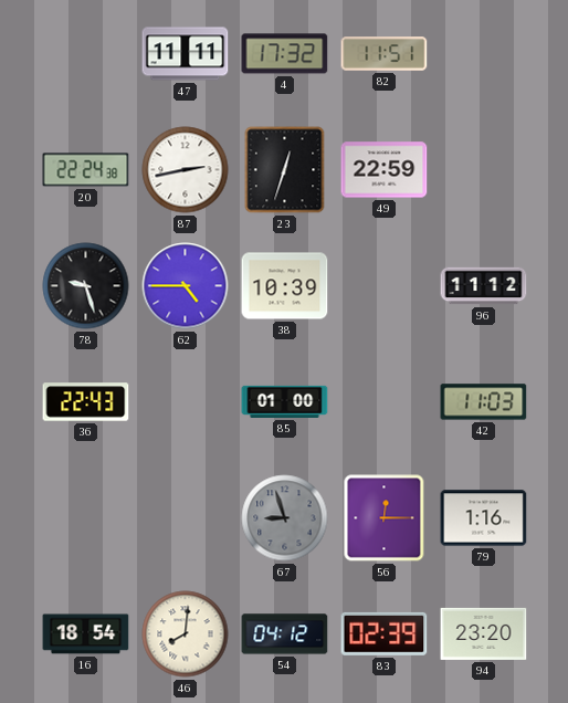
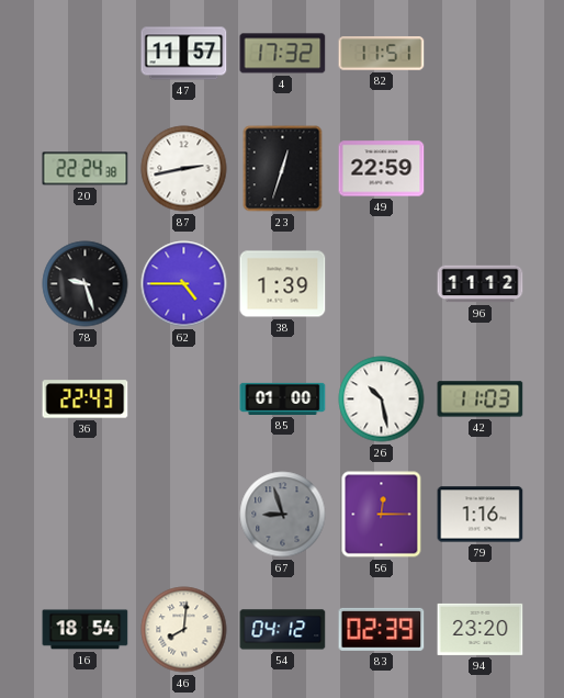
47: 11:11 -> 11:57 (184, 54)
38: 10:39 -> 1:39 (283, 284)
26: none -> 10:28 (382, 399)
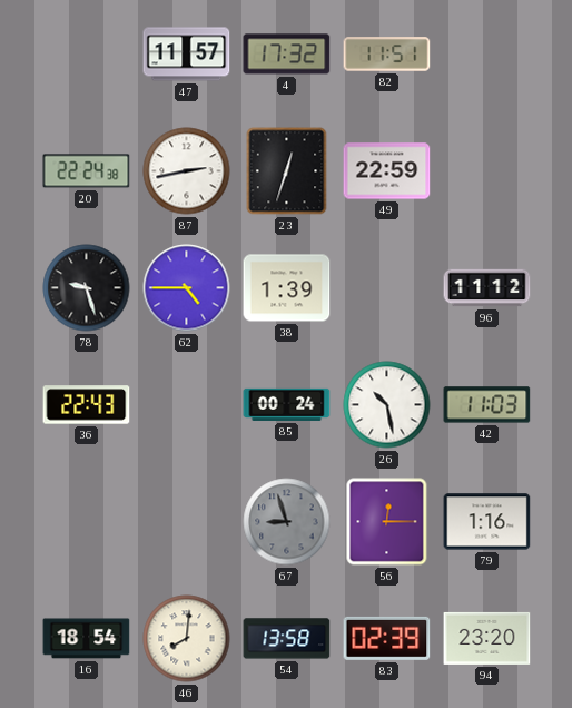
85: 01:00 -> 00:24 (287, 404)
54: 04:12 -> 13:58 (287, 639)
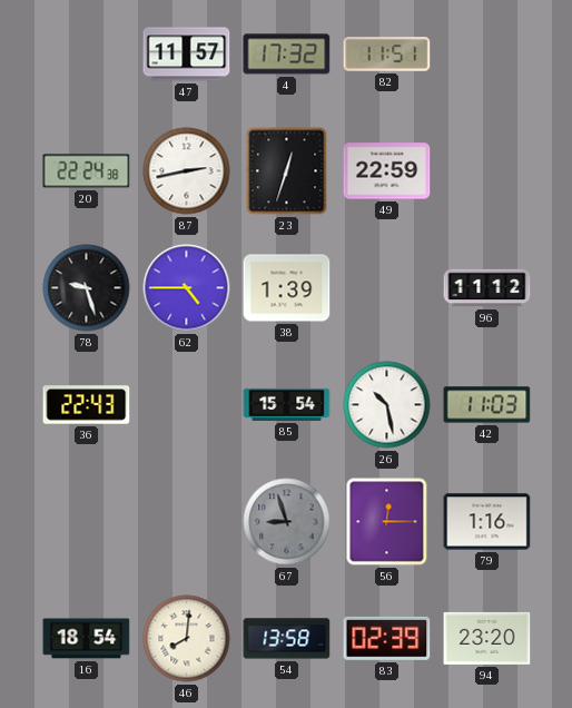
85: 00:24 -> 15:54 (287, 404)
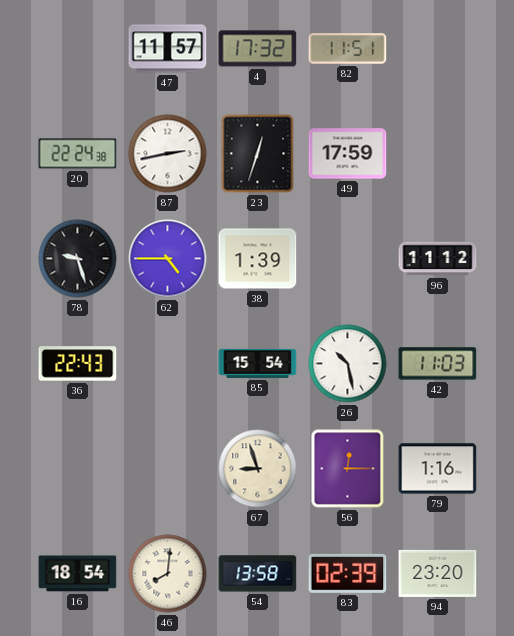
49: 22:59 -> 17:59 (348, 154)
67 dial: grey -> cream (258, 469)
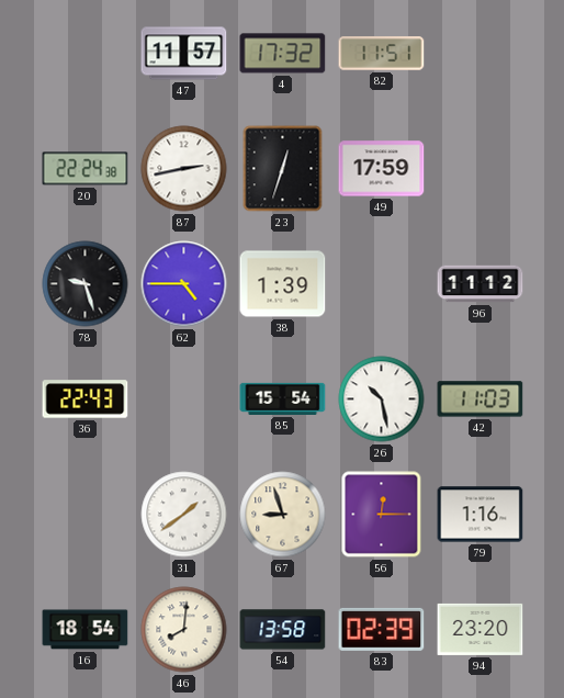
31: none -> 1:39 (184, 515)
